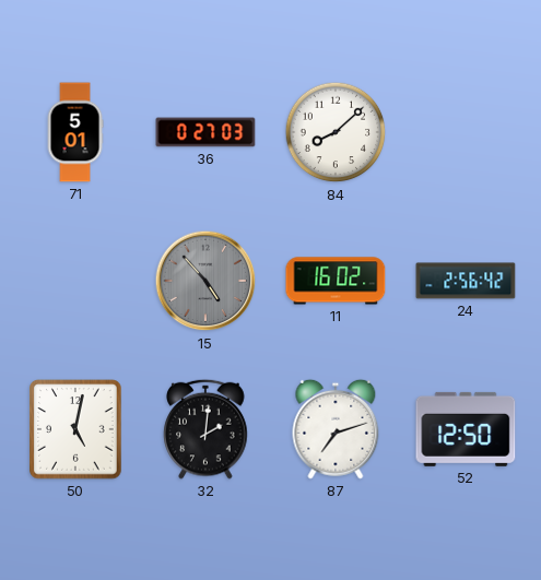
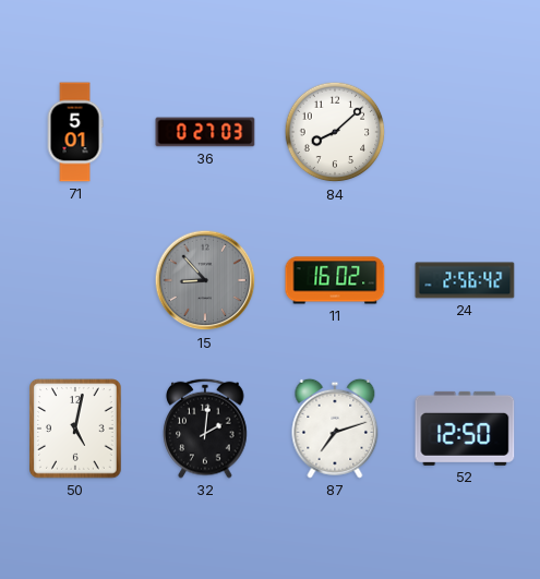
15: 4:53 -> 8:53 (205, 280)
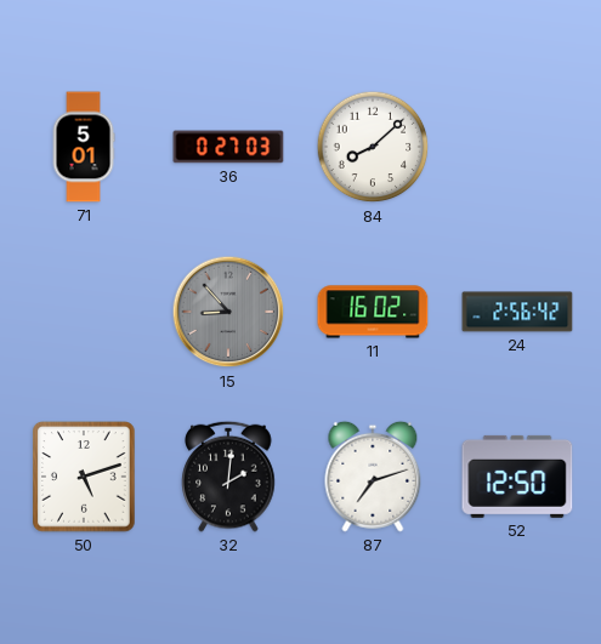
50: 5:02 -> 5:12 (84, 477)
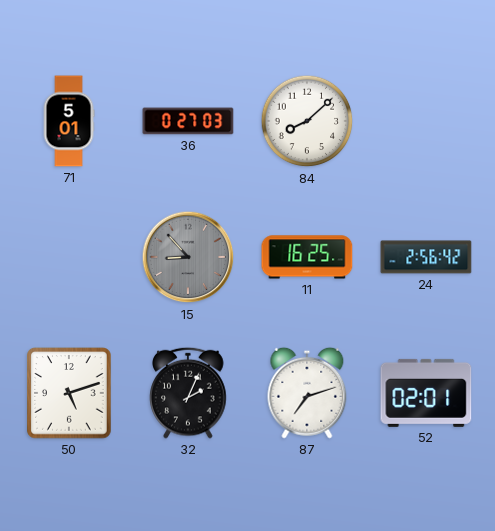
11: 16:02 -> 16:25 (307, 257)
32: 2:01 -> 2:04 (188, 393)
52: 12:50 -> 02:01 (426, 393)
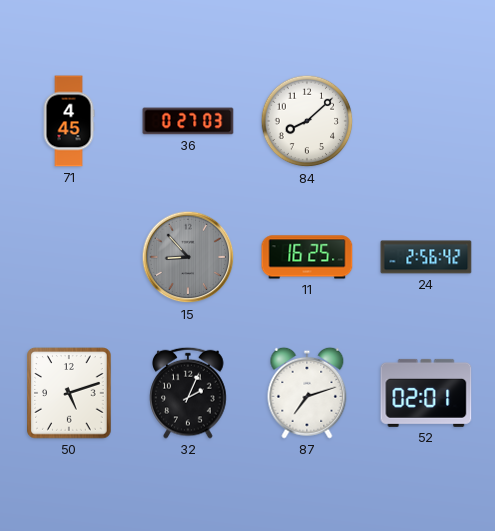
71: 5:01 -> 4:45 (69, 121)
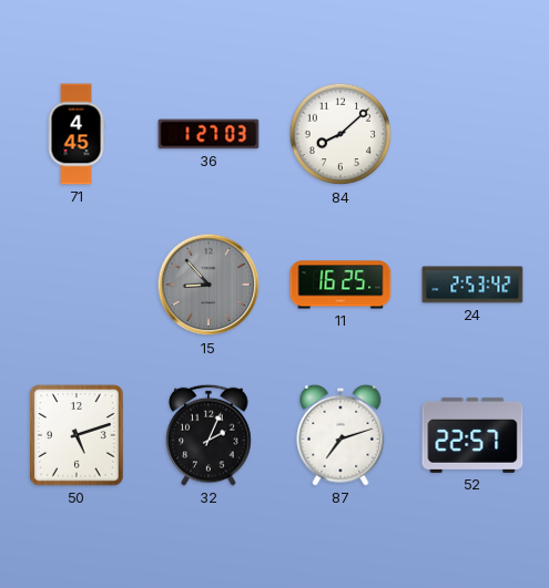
36: 0:27 -> 1:27 (209, 134)
24: 2:56 -> 2:53 (472, 285)
52: 02:01 -> 22:57 (472, 435)
